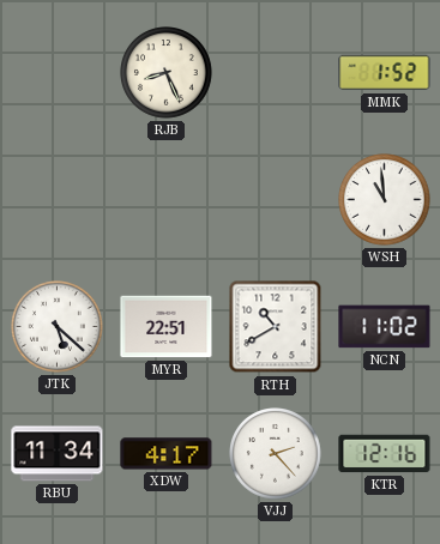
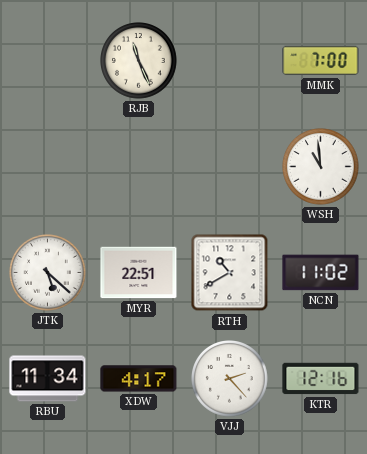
RJB: 8:26 -> 11:26 (139, 61)
MMK: 1:52 -> 7:00 (321, 61)
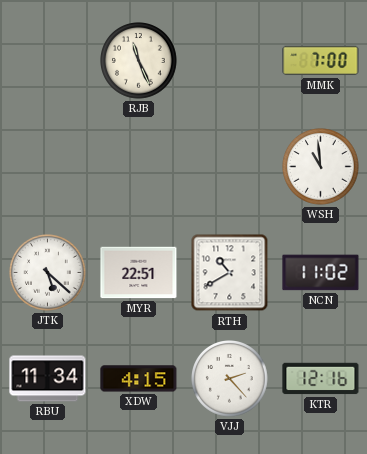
XDW: 4:17 -> 4:15 (139, 379)
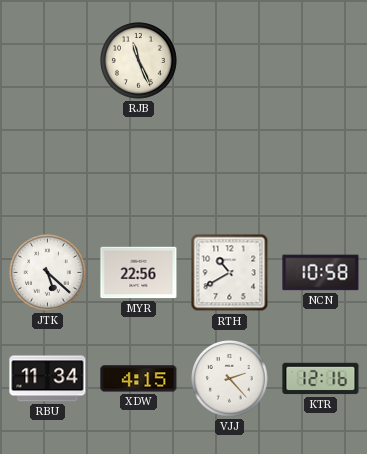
MMK: 7:00 -> none (321, 61)
WSH: 10:59 -> none (321, 167)
MYR: 22:51 -> 22:56 (139, 273)
NCN: 11:02 -> 10:58 (321, 273)
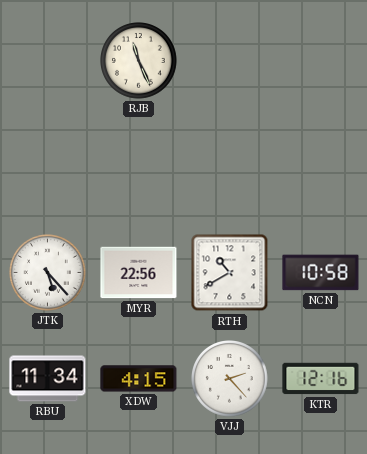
JTK: 5:22 -> 5:23 (48, 273)
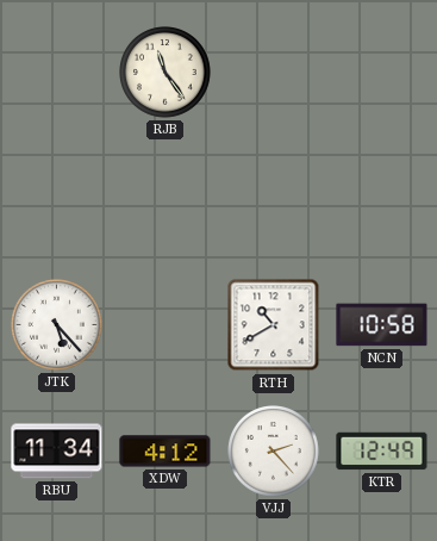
RJB: 11:26 -> 11:24 (166, 73)
MYR: 22:56 -> none (139, 273)
XDW: 4:15 -> 4:12 (166, 452)
KTR: 12:16 -> 12:49 (382, 452)
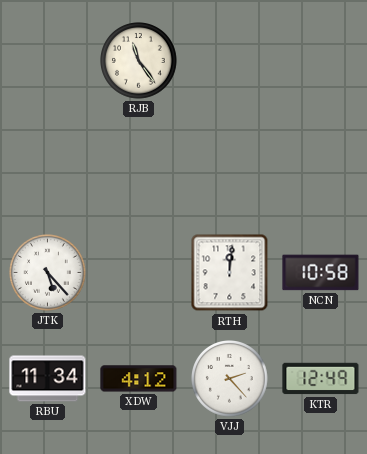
RTH: 10:40 -> 12:01 (230, 273)
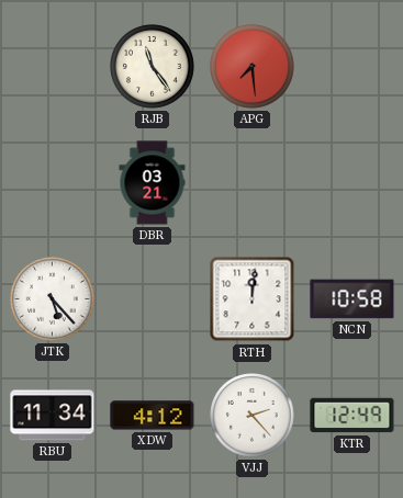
APG: none -> 7:29 (253, 67)
DBR: none -> 03:21 (153, 183)
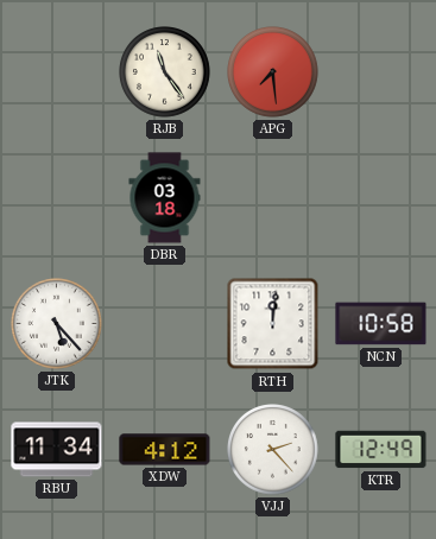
DBR: 03:21 -> 03:18 (165, 198)
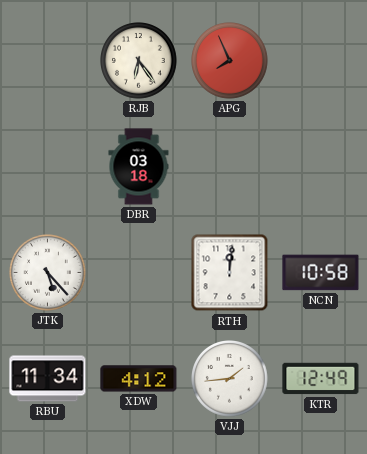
RJB: 11:24 -> 6:24 (139, 61)
APG: 7:29 -> 7:56 (230, 61)
VJJ: 2:23 -> 1:44 (230, 379)
